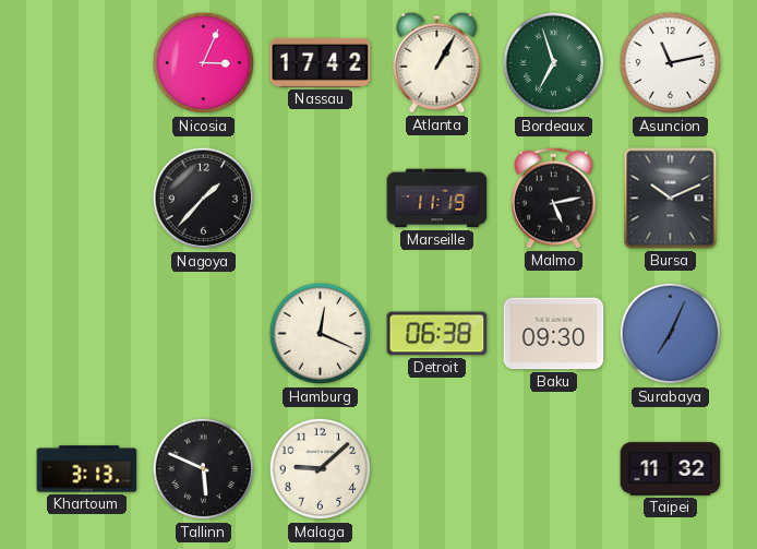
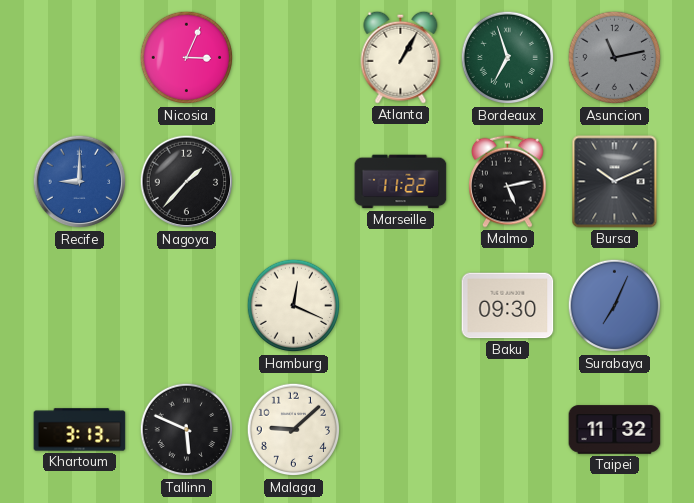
Nassau: 17:42 -> none (321, 62)
Asuncion dial: white -> grey (615, 58)
Recife: none -> 9:00 (80, 182)
Marseille: 11:19 -> 11:22 (401, 182)
Detroit: 06:38 -> none (437, 334)
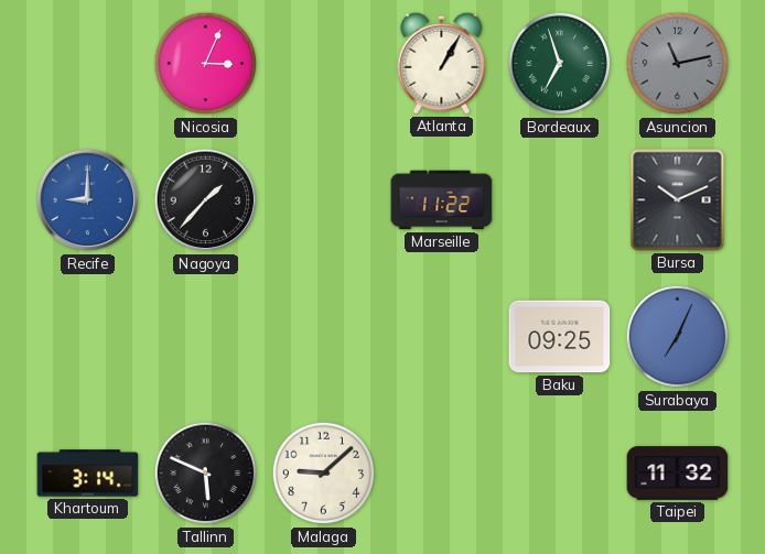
Malmo: 5:13 -> none (508, 181)
Hamburg: 12:19 -> none (294, 306)
Baku: 09:30 -> 09:25 (560, 337)
Khartoum: 3:13 -> 3:14 (88, 474)
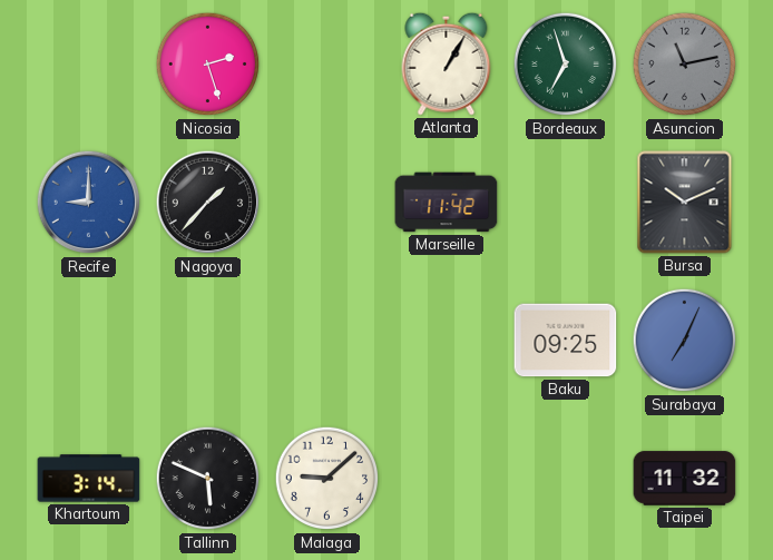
Nicosia: 3:04 -> 2:27 (208, 65)
Marseille: 11:22 -> 11:42 (447, 203)
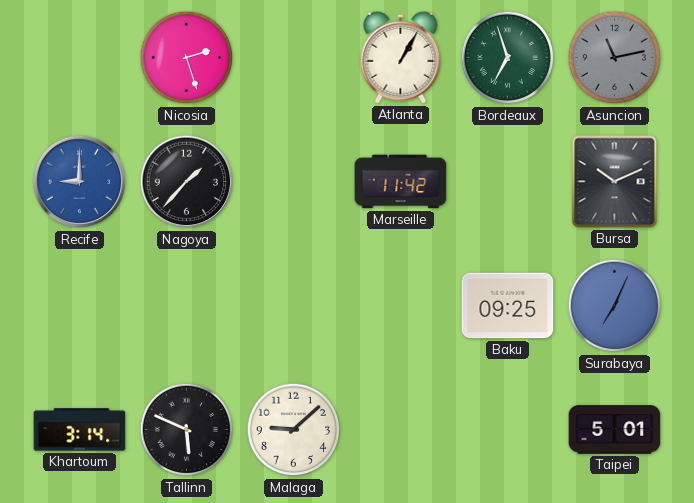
Taipei: 11:32 -> 5:01 (615, 430)
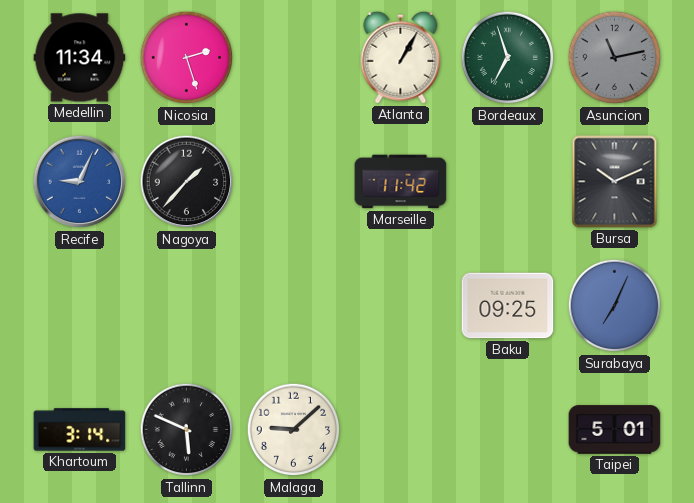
Medellin: none -> 11:34 (80, 58)
Recife: 9:00 -> 9:04 (80, 182)
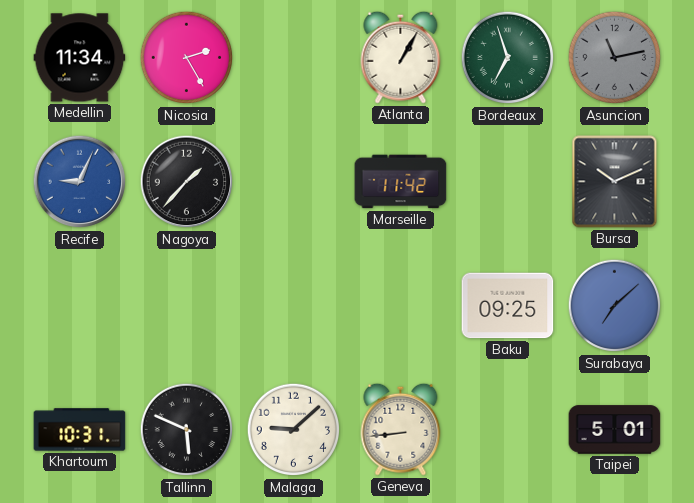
Nicosia: 2:27 -> 2:25 (187, 58)
Surabaya: 7:04 -> 7:08 (615, 306)
Khartoum: 3:14 -> 10:31 (80, 430)
Geneva: none -> 8:44 (401, 429)
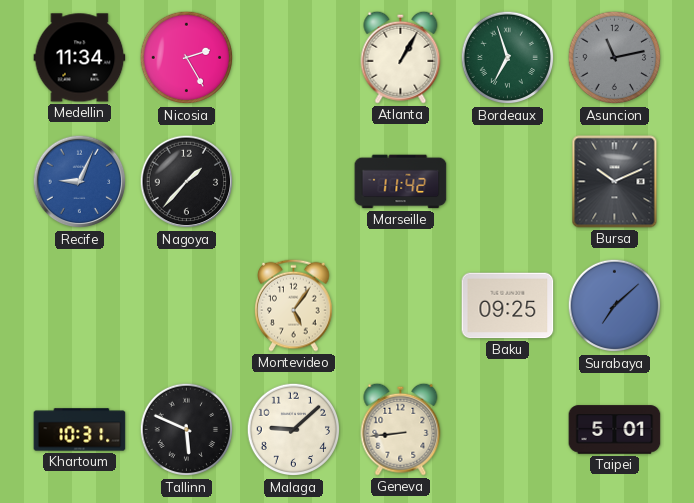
Montevideo: none -> 5:06 (294, 305)
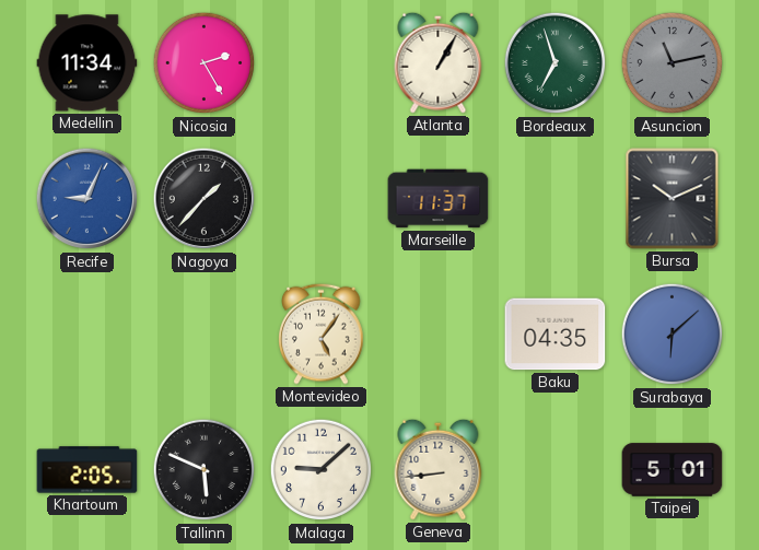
Marseille: 11:42 -> 11:37 (439, 199)
Baku: 09:25 -> 04:35 (556, 335)
Surabaya: 7:08 -> 6:08 (673, 335)
Khartoum: 10:31 -> 2:05 (87, 470)
